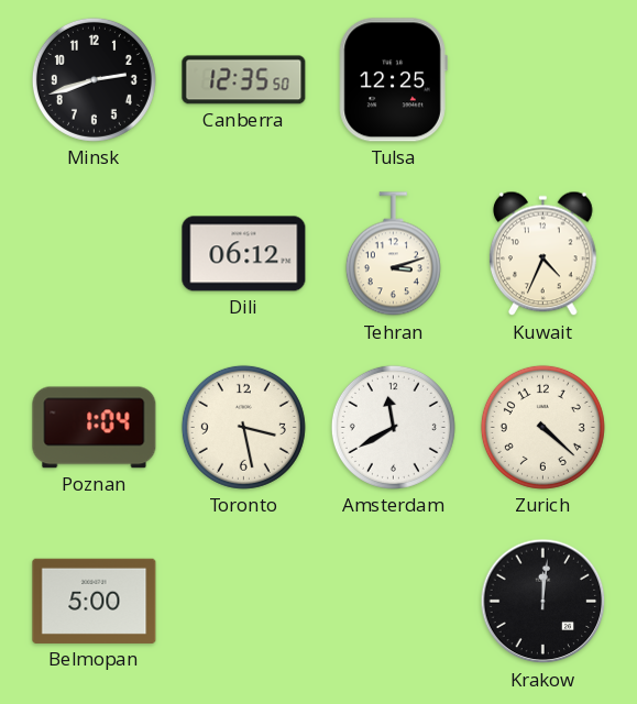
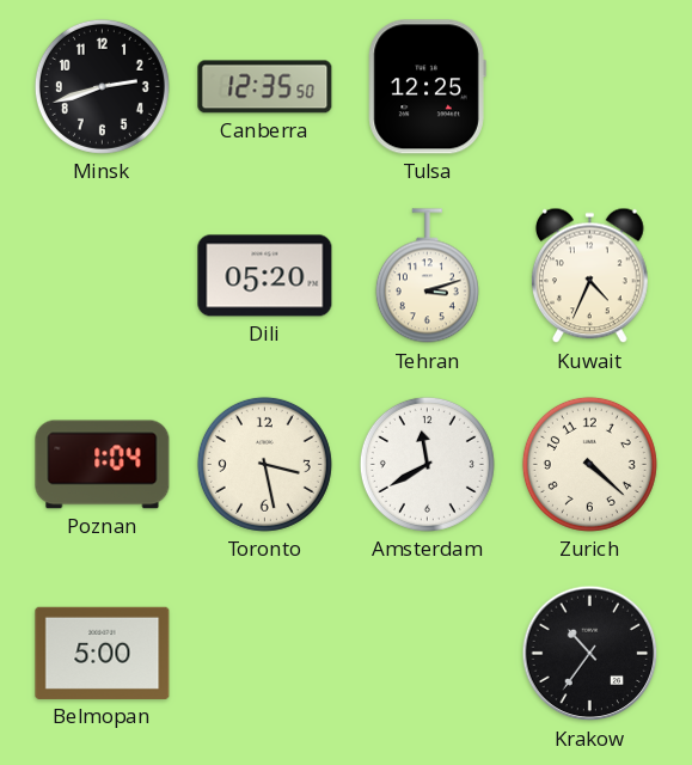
Dili: 06:12 -> 05:20 (265, 276)
Krakow: 12:01 -> 10:36 (590, 654)
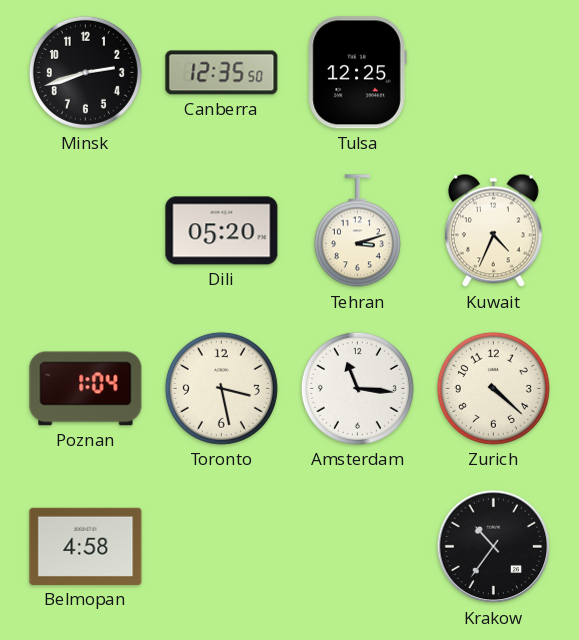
Amsterdam: 11:40 -> 11:16 (357, 388)
Belmopan: 5:00 -> 4:58 (86, 546)
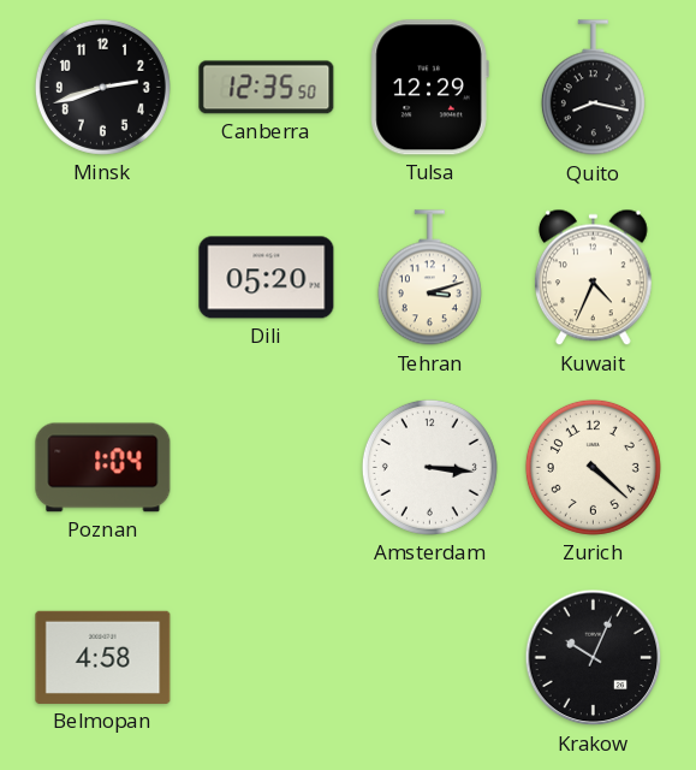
Tulsa: 12:25 -> 12:29 (429, 88)
Quito: none -> 8:17 (593, 88)
Toronto: 3:28 -> none (221, 388)
Amsterdam: 11:16 -> 3:16 (429, 467)
Krakow: 10:36 -> 10:04 (594, 658)
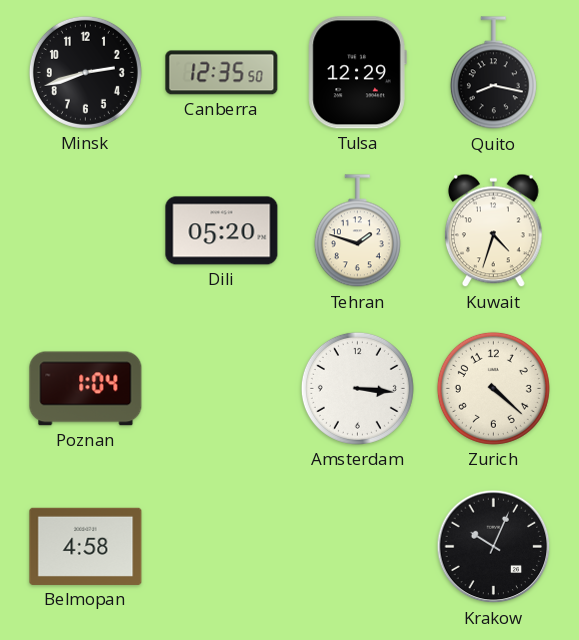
Tehran: 3:12 -> 1:48 (357, 231)
Kuwait: 4:34 -> 4:33 (494, 231)
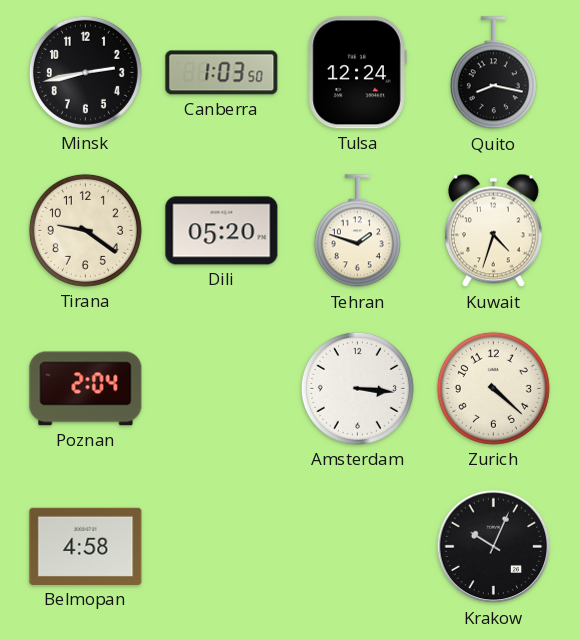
Minsk: 2:42 -> 2:43 (85, 72)
Canberra: 12:35 -> 1:03 (222, 73)
Tulsa: 12:29 -> 12:24 (357, 73)
Tirana: none -> 9:21 (85, 230)
Poznan: 1:04 -> 2:04 (86, 389)
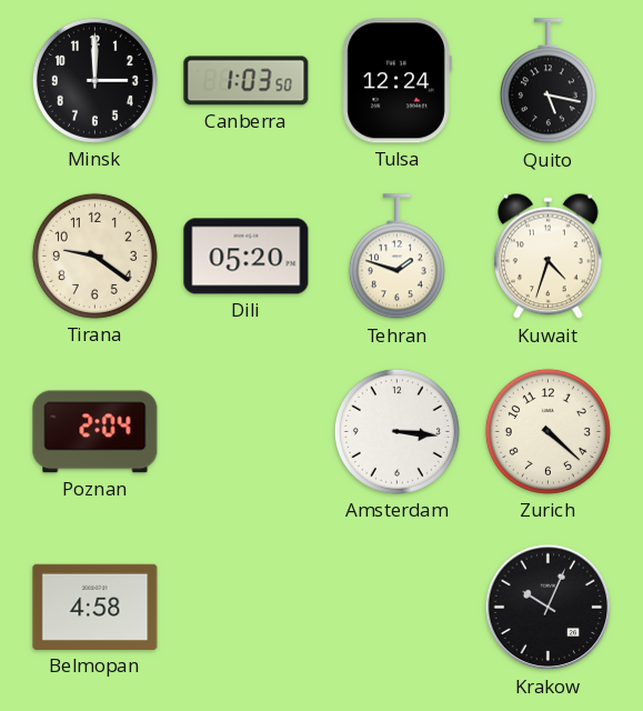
Minsk: 2:43 -> 3:00 (94, 80)
Quito: 8:17 -> 5:17 (547, 81)
